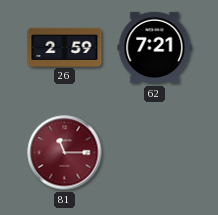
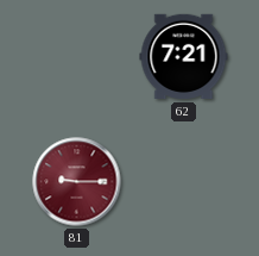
26: 2:59 -> none (65, 47)
81: 11:15 -> 9:15 (77, 182)
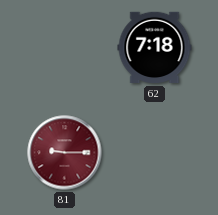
62: 7:21 -> 7:18 (155, 48)
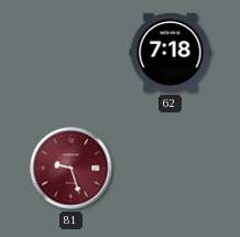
81: 9:15 -> 9:27 (72, 169)
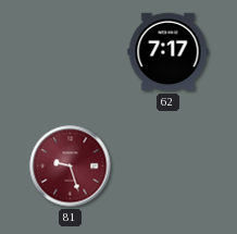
62: 7:18 -> 7:17 (169, 52)
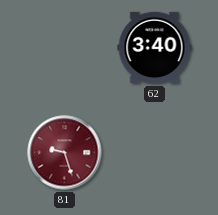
62: 7:17 -> 3:40 (155, 48)
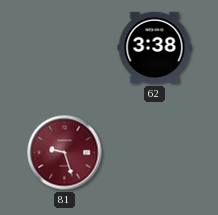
62: 3:40 -> 3:38 (155, 48)
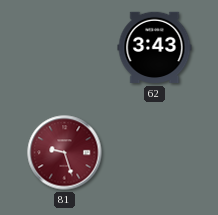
62: 3:38 -> 3:43 (155, 48)
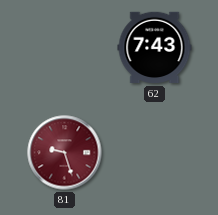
62: 3:43 -> 7:43 (155, 48)
